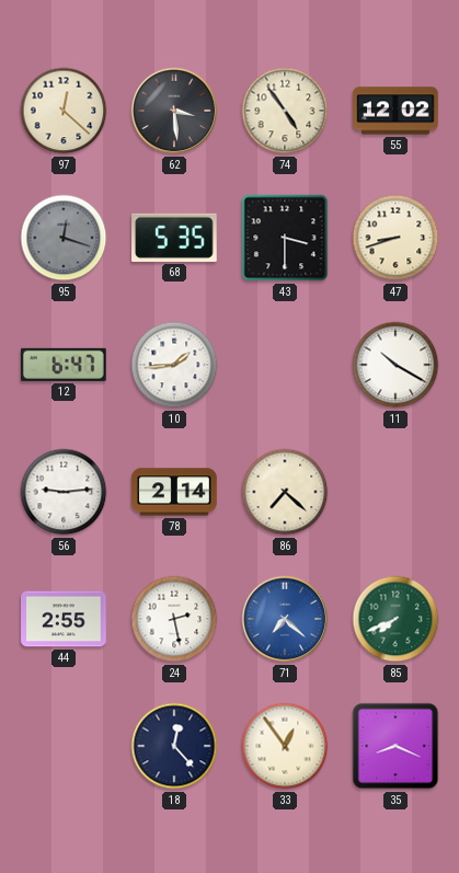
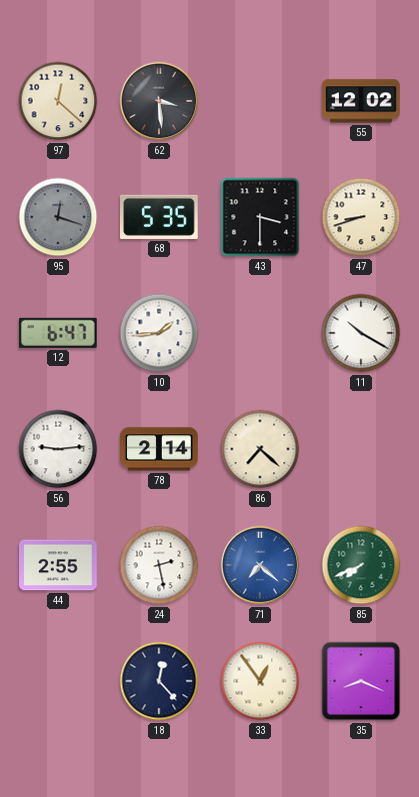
74: 4:54 -> none (285, 111)
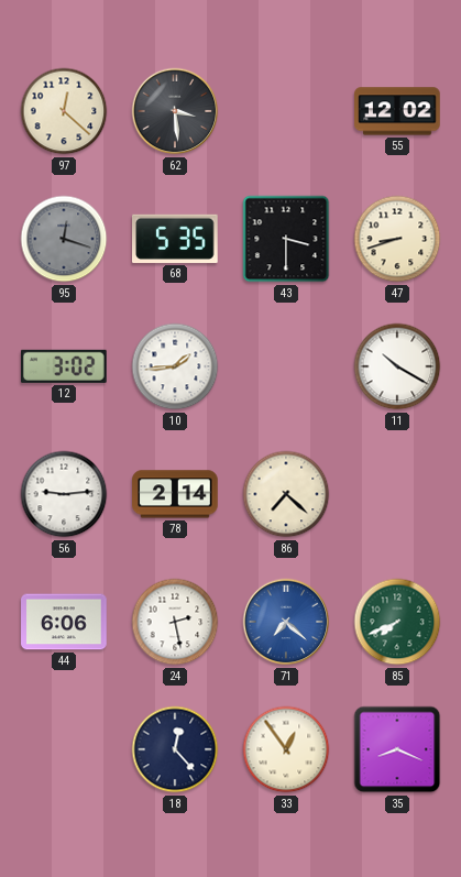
12: 6:47 -> 3:02 (64, 366)
44: 2:55 -> 6:06 (64, 622)
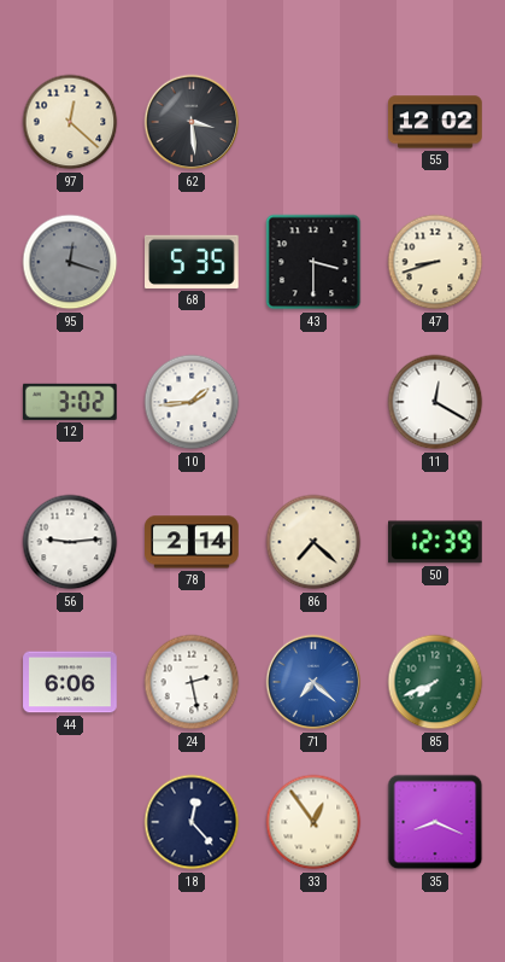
11: 10:20 -> 12:20 (435, 402)
50: none -> 12:39 (436, 542)
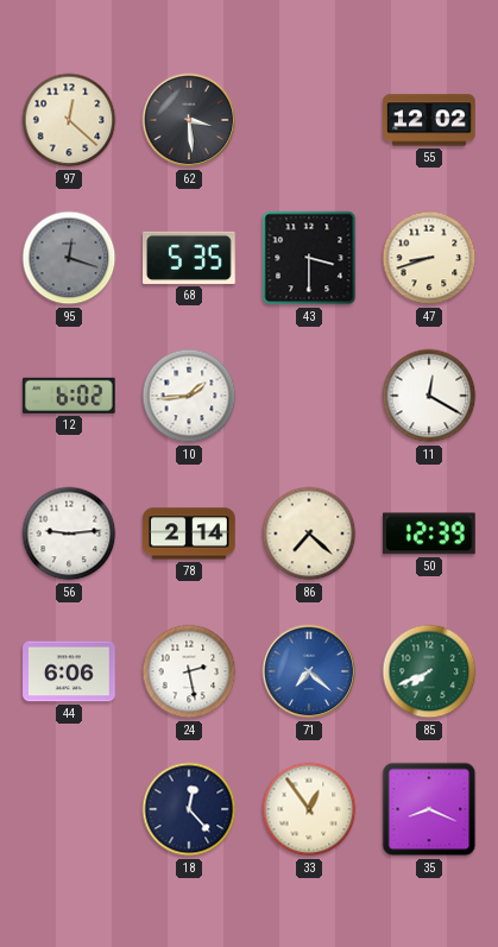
12: 3:02 -> 6:02 (69, 396)
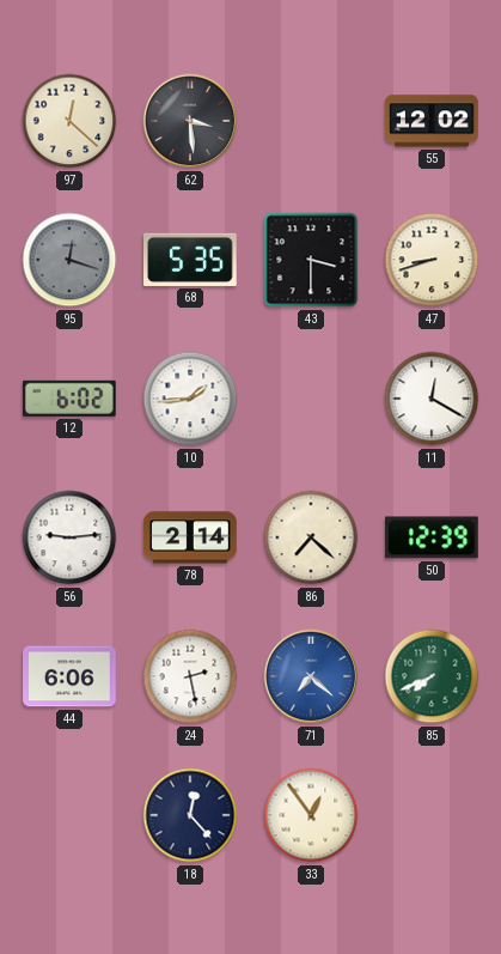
35: 8:19 -> none (429, 809)
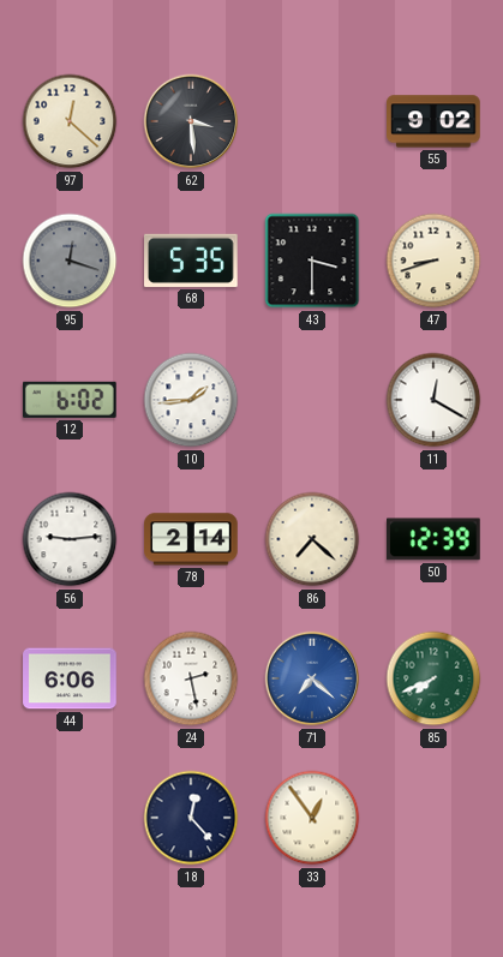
55: 12:02 -> 9:02 (433, 121)
